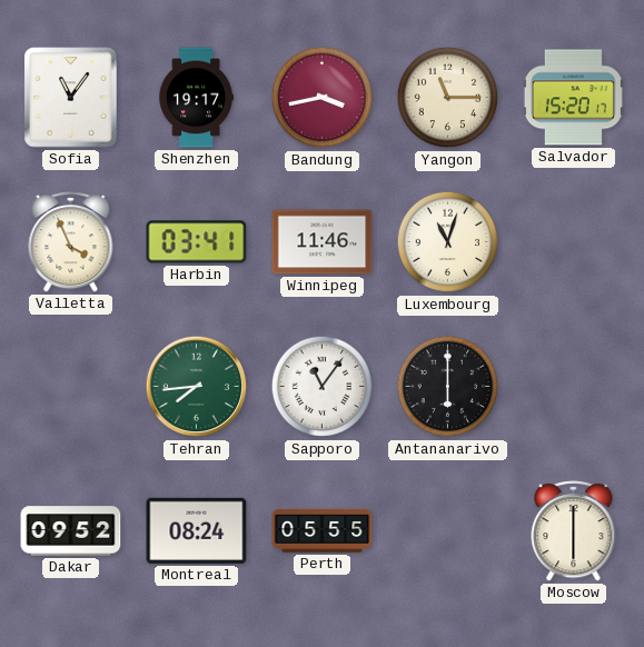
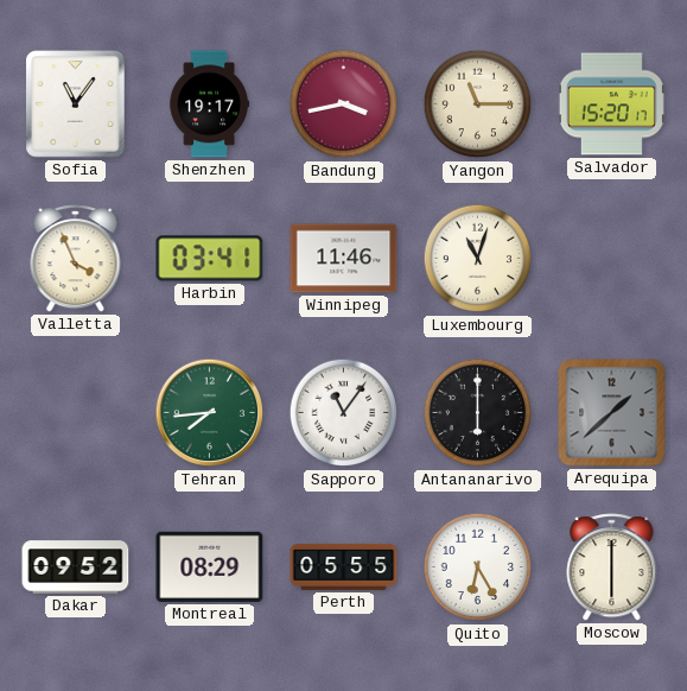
Arequipa: none -> 1:38 (612, 413)
Montreal: 08:24 -> 08:29 (210, 566)
Quito: none -> 6:25 (478, 568)
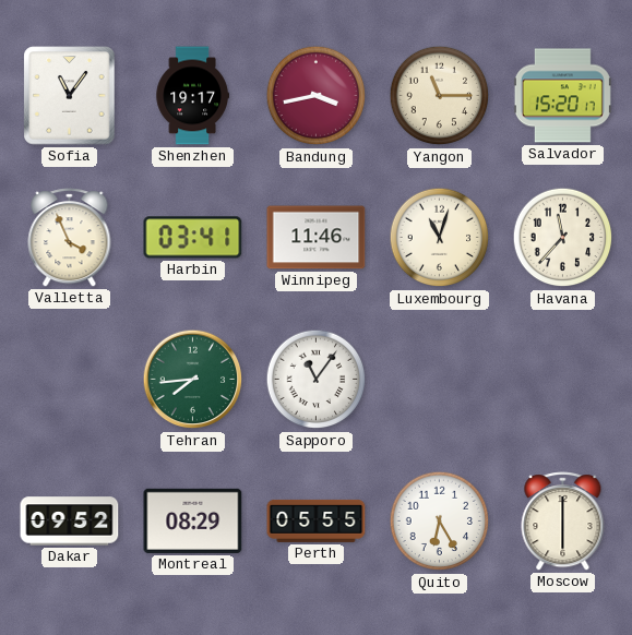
Havana: none -> 11:37 (563, 238)
Antananarivo: 6:00 -> none (478, 413)
Arequipa: 1:38 -> none (612, 413)
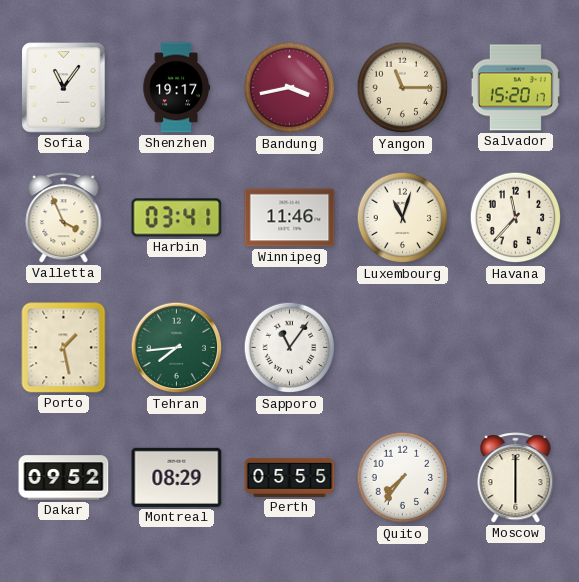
Porto: none -> 1:28 (64, 348)
Quito: 6:25 -> 7:36 (403, 478)
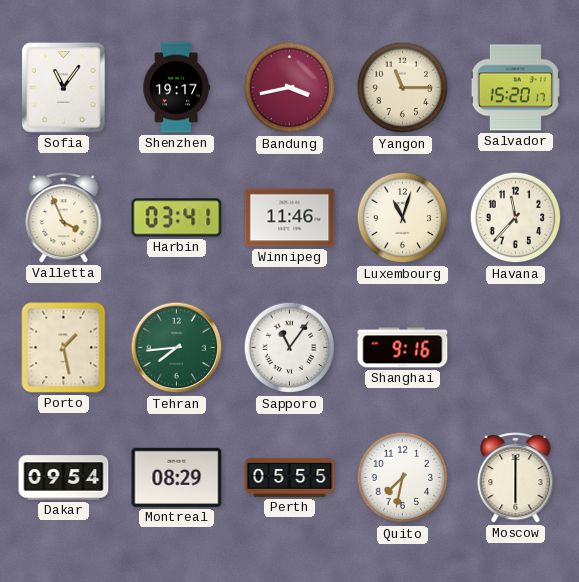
Shanghai: none -> 9:16 (403, 348)
Dakar: 09:52 -> 09:54 (64, 478)
Quito: 7:36 -> 7:32 (403, 478)
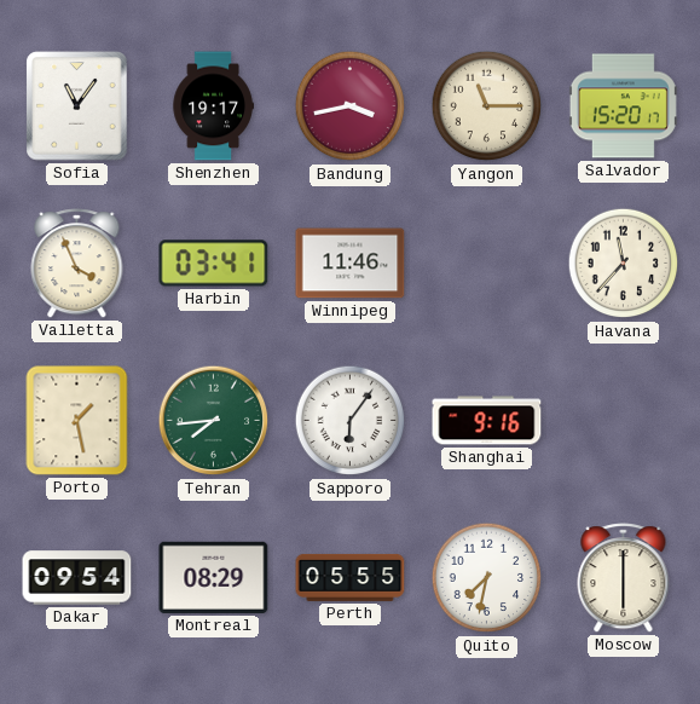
Luxembourg: 11:03 -> none (403, 218)
Sapporo: 11:06 -> 6:06 (351, 421)
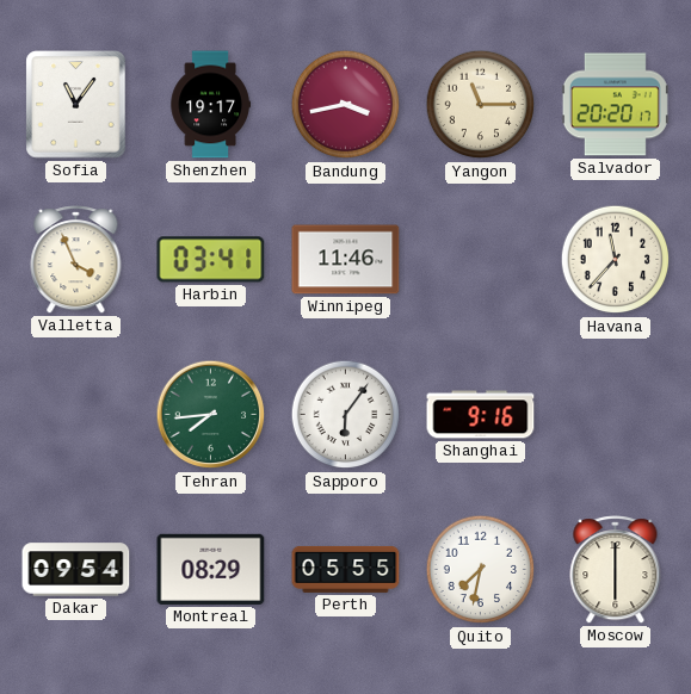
Salvador: 15:20 -> 20:20 (615, 105)
Porto: 1:28 -> none (77, 421)
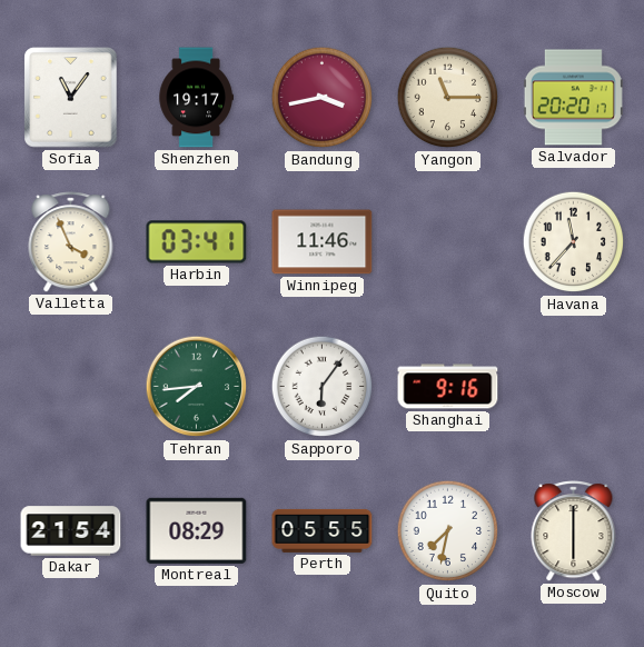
Dakar: 09:54 -> 21:54 (71, 531)
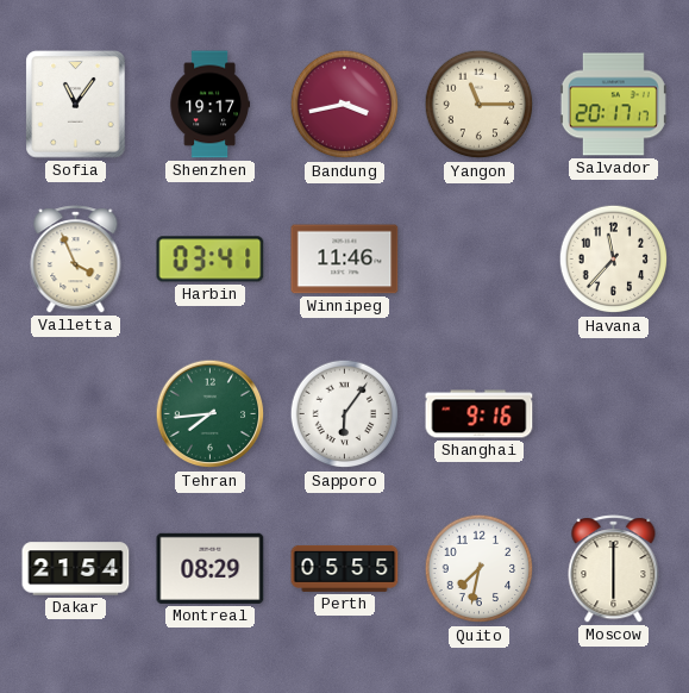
Salvador: 20:20 -> 20:17 (613, 105)
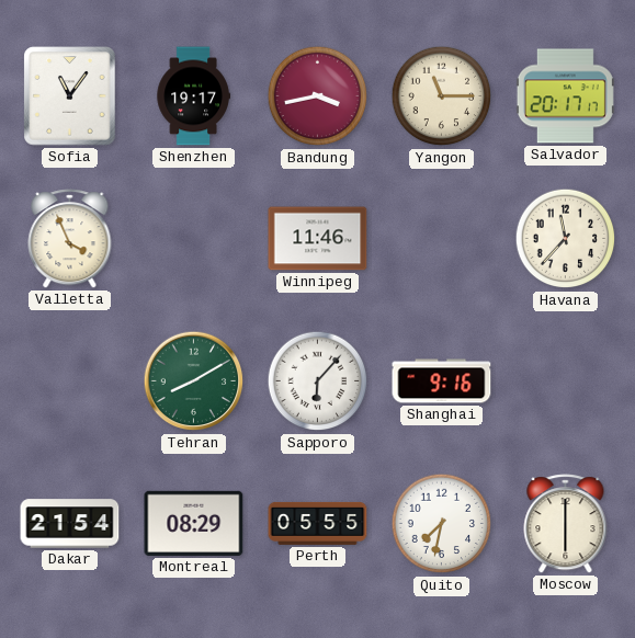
Harbin: 03:41 -> none (211, 260)
Tehran: 7:44 -> 8:10 (194, 381)
Sapporo: 6:06 -> 6:07 (318, 381)
